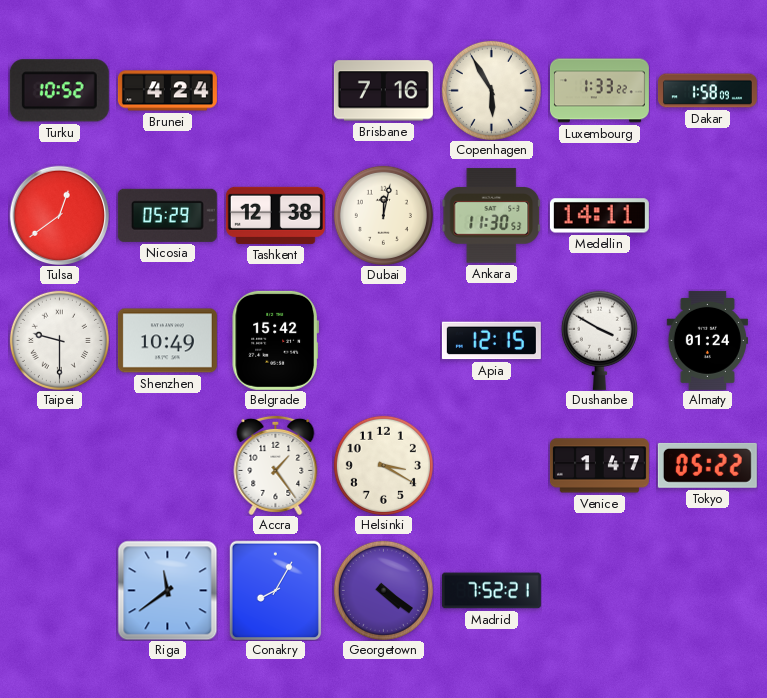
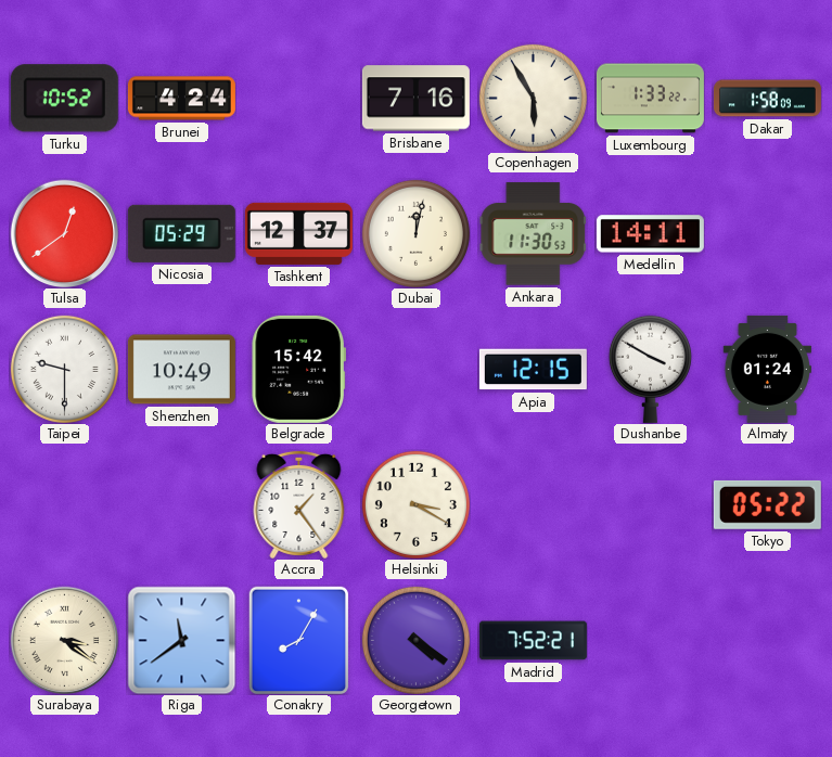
Tashkent: 12:38 -> 12:37 (298, 233)
Venice: 1:47 -> none (599, 466)
Surabaya: none -> 3:21 (64, 640)
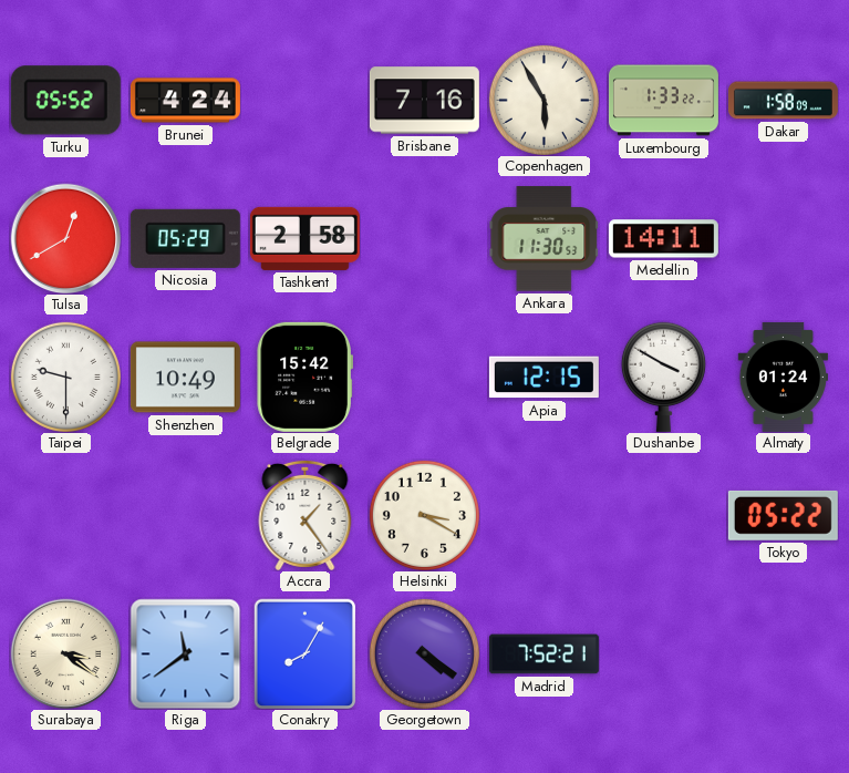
Turku: 10:52 -> 05:52 (65, 101)
Tulsa: 12:39 -> 12:40 (65, 238)
Tashkent: 12:37 -> 2:58 (304, 238)
Dubai: 12:02 -> none (415, 233)
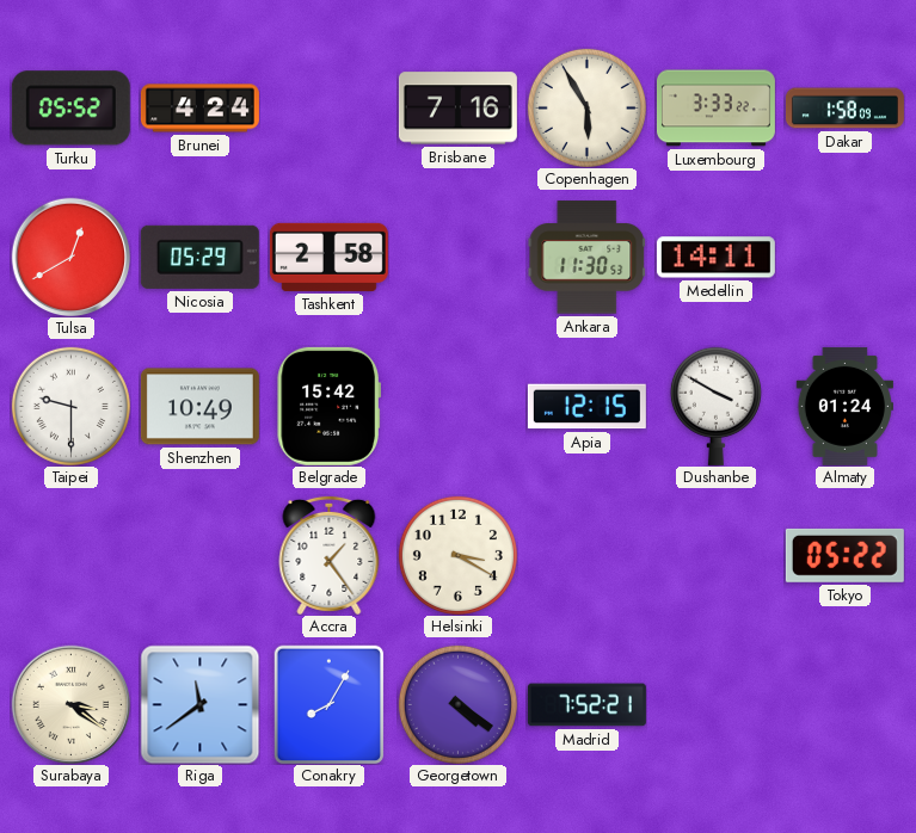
Luxembourg: 1:33 -> 3:33 (715, 109)
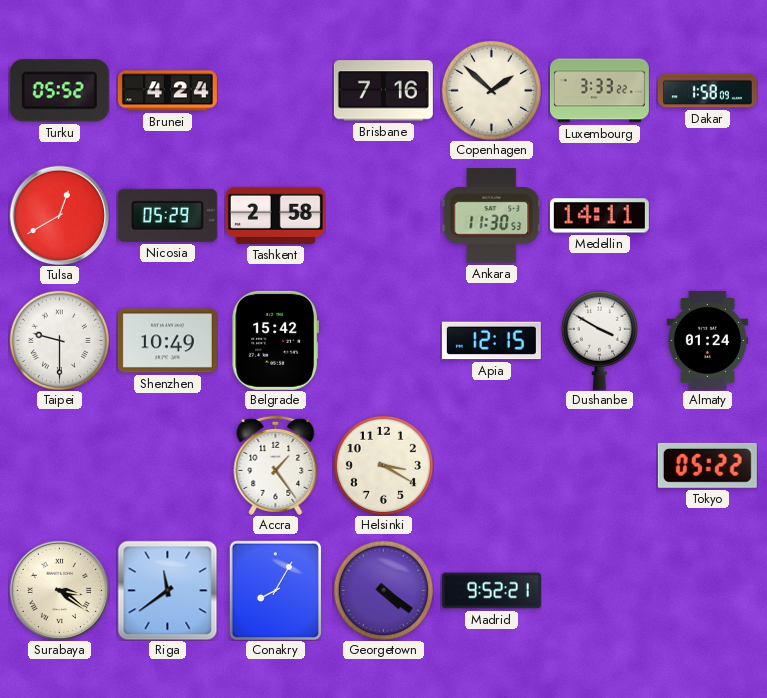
Copenhagen: 5:55 -> 1:52 (491, 90)
Madrid: 7:52 -> 9:52 (491, 591)
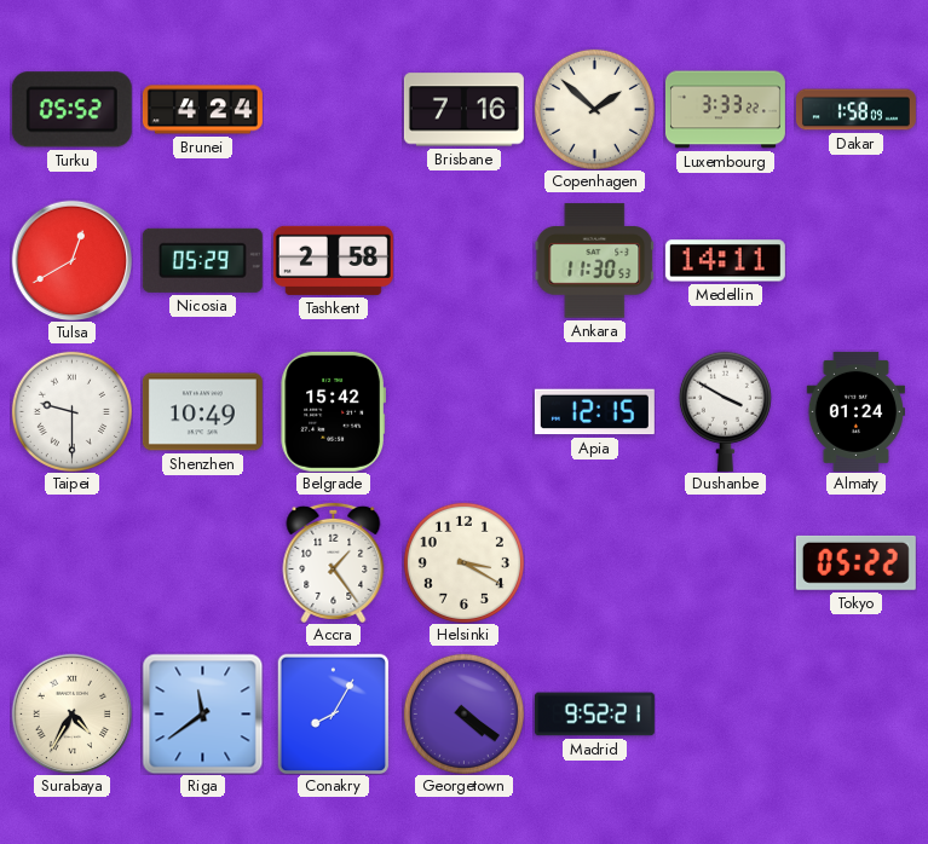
Surabaya: 3:21 -> 4:35 (71, 713)
